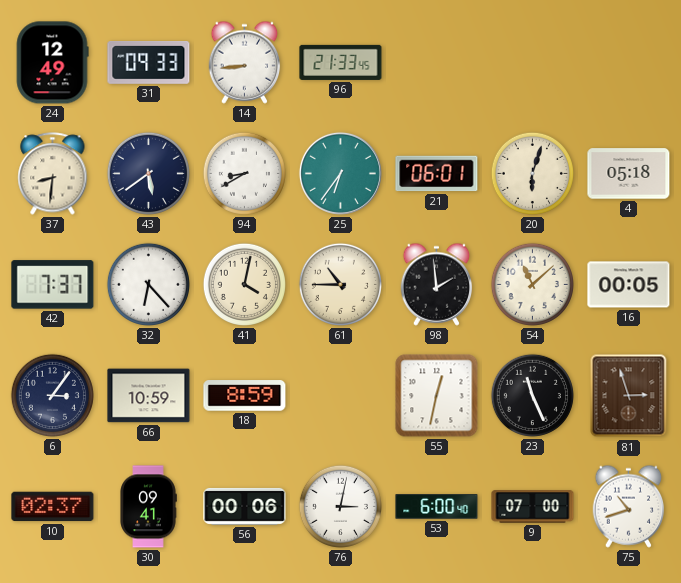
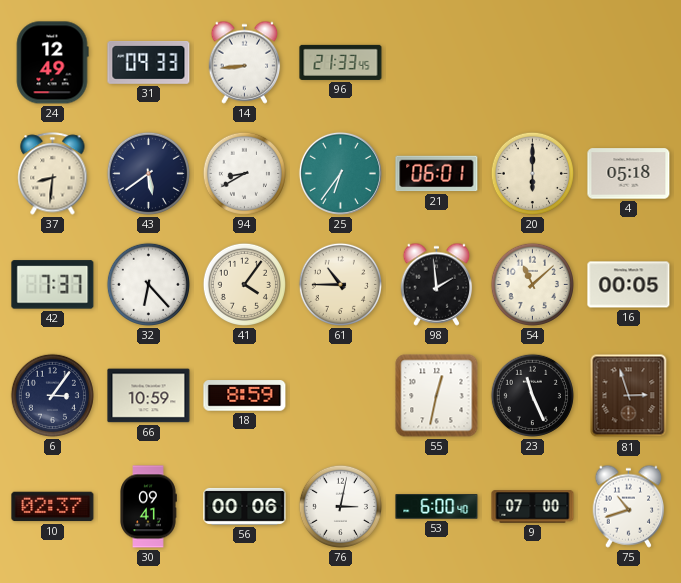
20: 6:03 -> 6:00 (532, 173)
41: 4:02 -> 4:06 (244, 284)
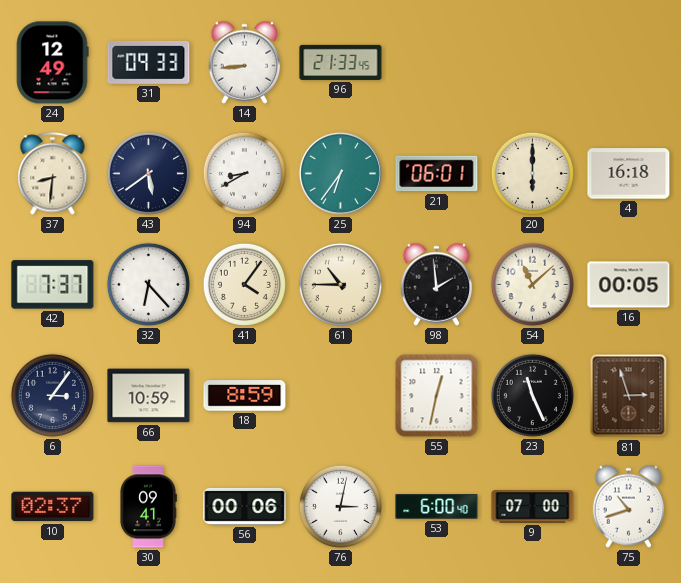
4: 05:18 -> 16:18 (629, 174)
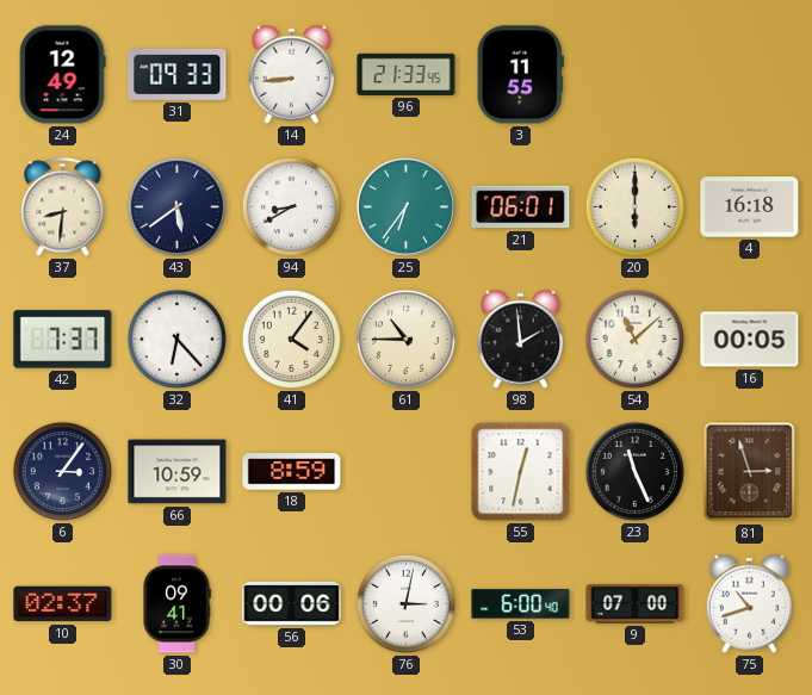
3: none -> 11:55 (520, 75)
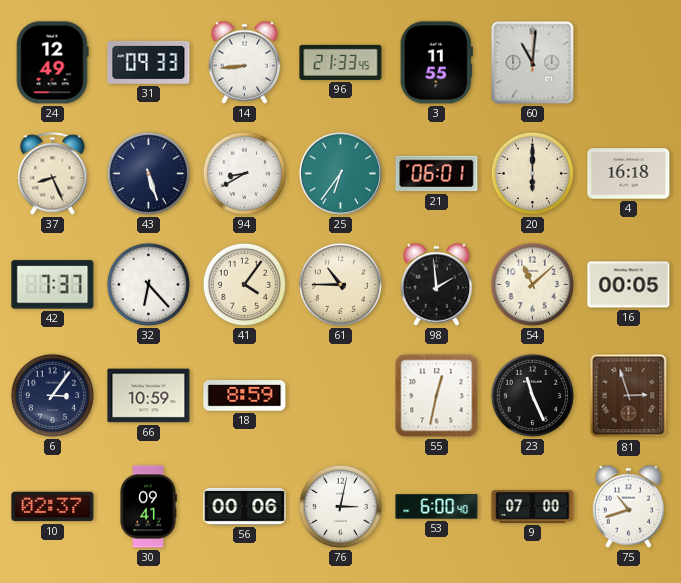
60: none -> 11:01 (533, 63)
37: 8:31 -> 8:26 (53, 174)
43: 5:39 -> 5:27 (148, 173)
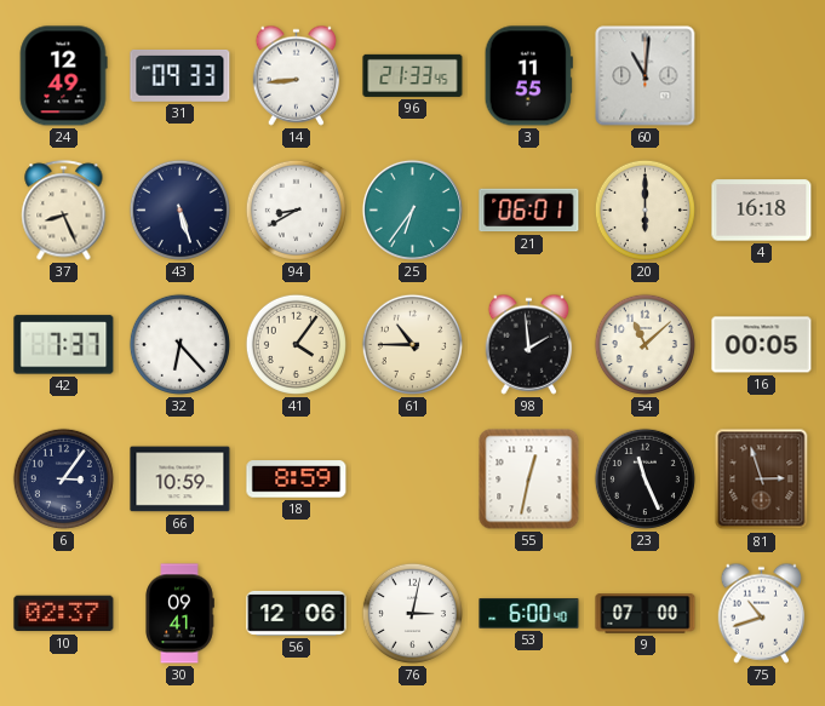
56: 00:06 -> 12:06 (297, 613)
